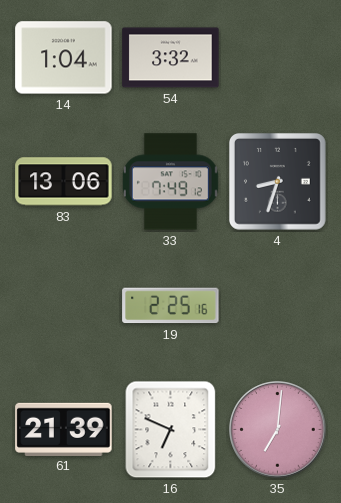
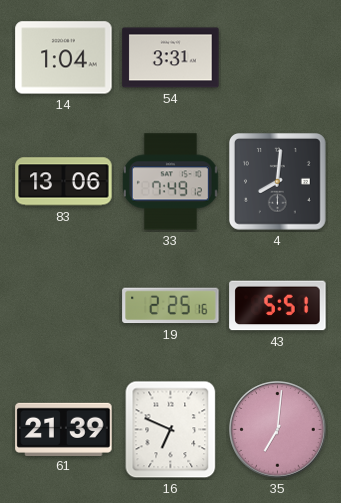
54: 3:32 -> 3:31 (171, 58)
4: 8:33 -> 8:01 (277, 181)
43: none -> 5:51 (278, 306)
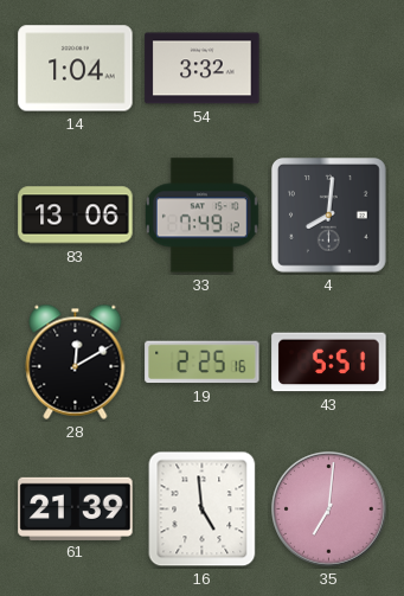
54: 3:31 -> 3:32 (203, 69)
28: none -> 12:10 (76, 361)
16: 6:49 -> 4:59 (203, 510)
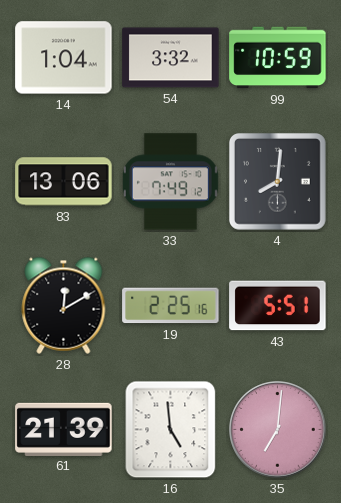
99: none -> 10:59 (278, 58)
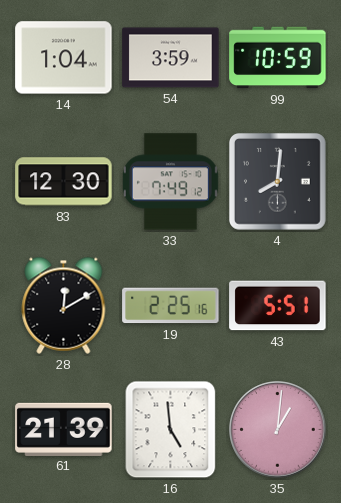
54: 3:32 -> 3:59 (171, 58)
83: 13:06 -> 12:30 (64, 182)
35: 7:01 -> 1:01 (278, 430)
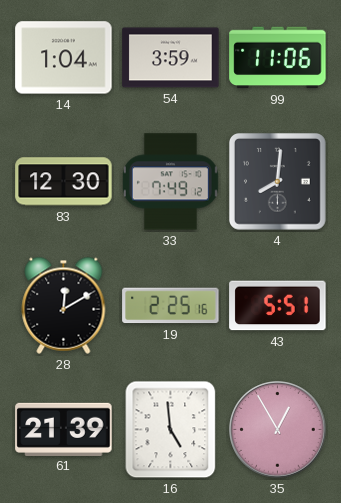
99: 10:59 -> 11:06 (278, 58)
35: 1:01 -> 12:55 (278, 430)
